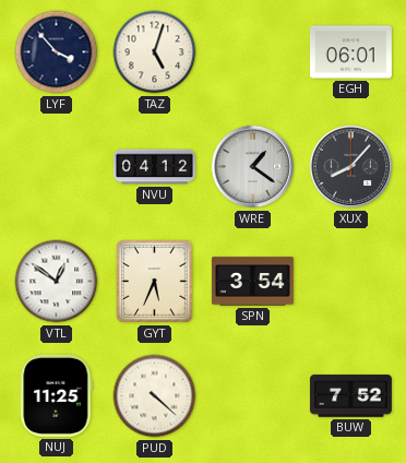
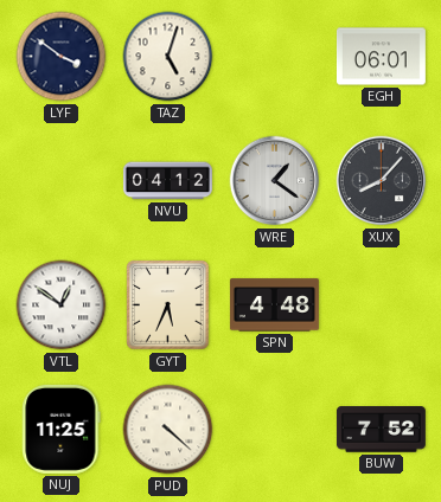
LYF: 3:53 -> 3:51 (62, 57)
SPN: 3:54 -> 4:48 (274, 305)
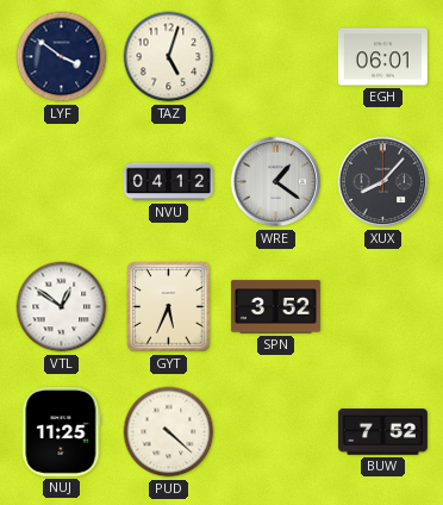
SPN: 4:48 -> 3:52 (275, 307)
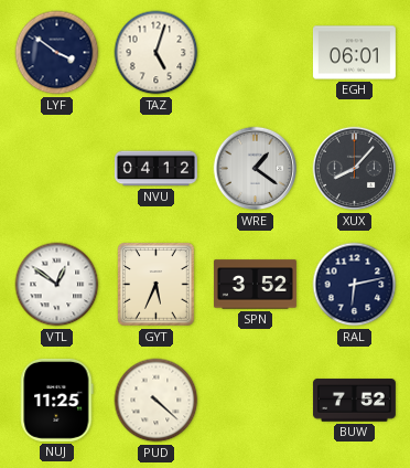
RAL: none -> 6:13 (355, 285)
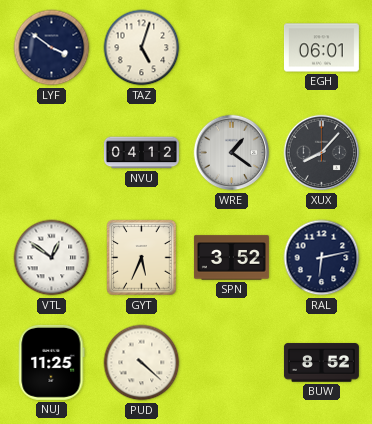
BUW: 7:52 -> 8:52 (321, 363)
